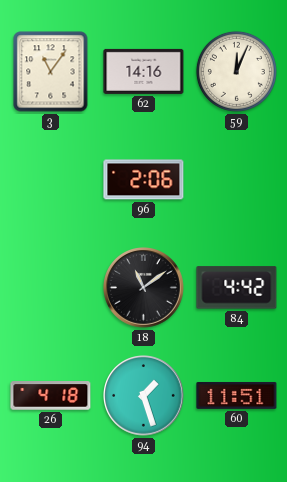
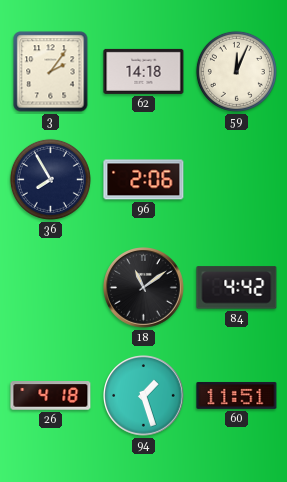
3: 11:06 -> 2:06 (51, 72)
62: 14:16 -> 14:18 (144, 71)
36: none -> 7:55 (50, 179)
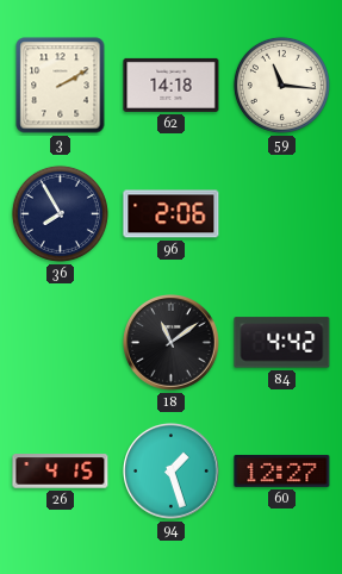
3: 2:06 -> 2:10 (61, 86)
59: 12:04 -> 11:16 (281, 85)
26: 4:18 -> 4:15 (61, 472)
60: 11:51 -> 12:27 (282, 470)
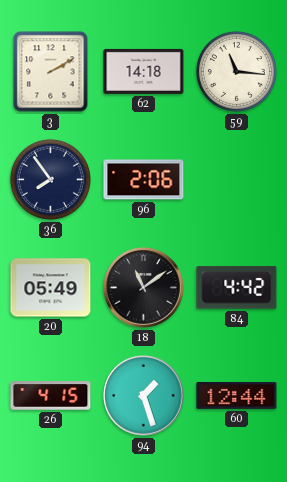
36: 7:55 -> 7:54 (50, 179)
20: none -> 05:49 (51, 288)
60: 12:27 -> 12:44 (237, 395)
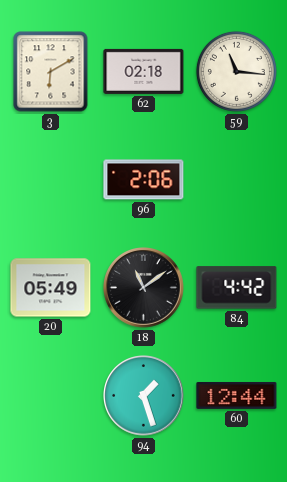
3: 2:10 -> 6:10 (51, 72)
62: 14:18 -> 02:18 (144, 71)
36: 7:54 -> none (50, 179)
26: 4:15 -> none (51, 396)
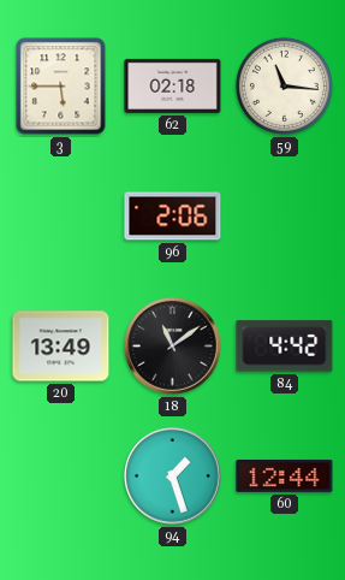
3: 6:10 -> 5:45 (61, 87)
20: 05:49 -> 13:49 (61, 347)
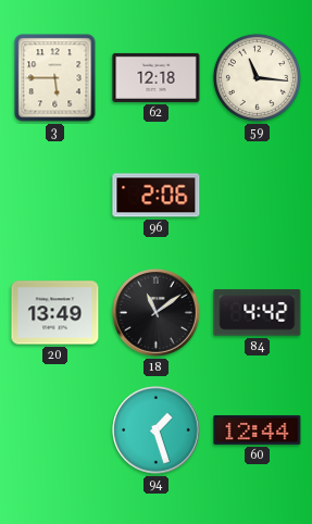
62: 02:18 -> 12:18 (157, 77)
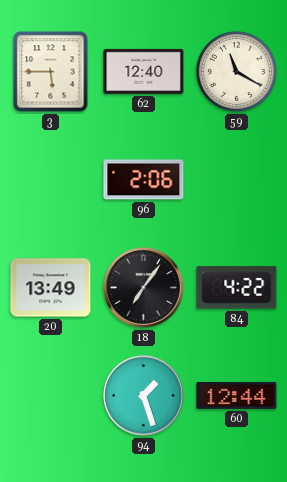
62: 12:18 -> 12:40 (144, 71)
59: 11:16 -> 11:20 (236, 71)
18: 11:09 -> 7:06 (144, 288)
84: 4:42 -> 4:22 (237, 288)
